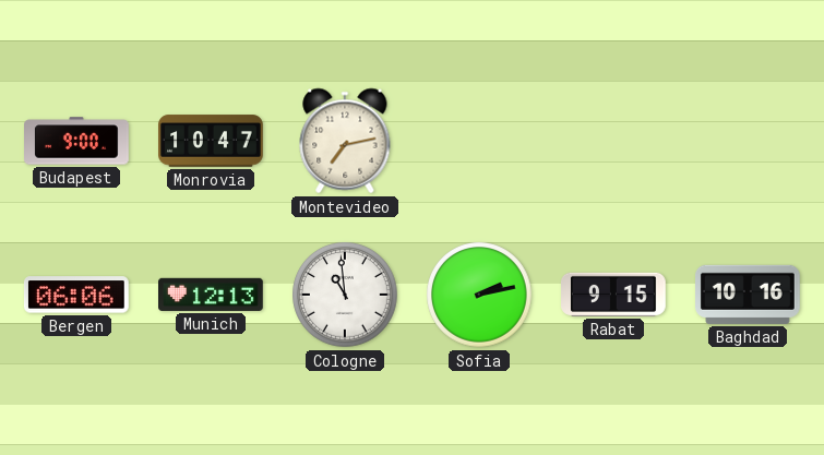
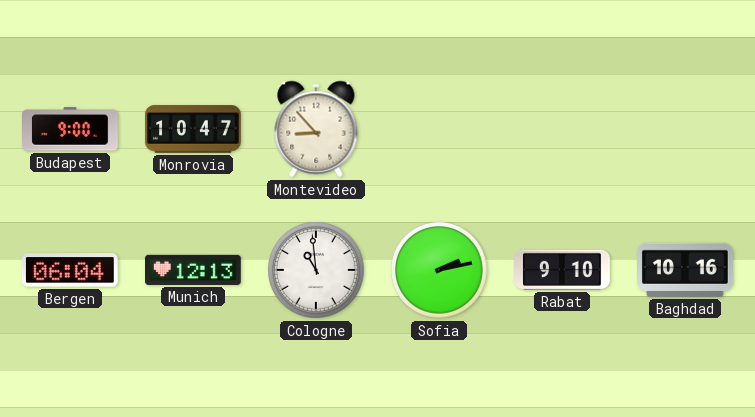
Montevideo: 7:13 -> 8:53 (316, 129)
Bergen: 06:06 -> 06:04 (70, 270)
Rabat: 9:15 -> 9:10 (563, 270)
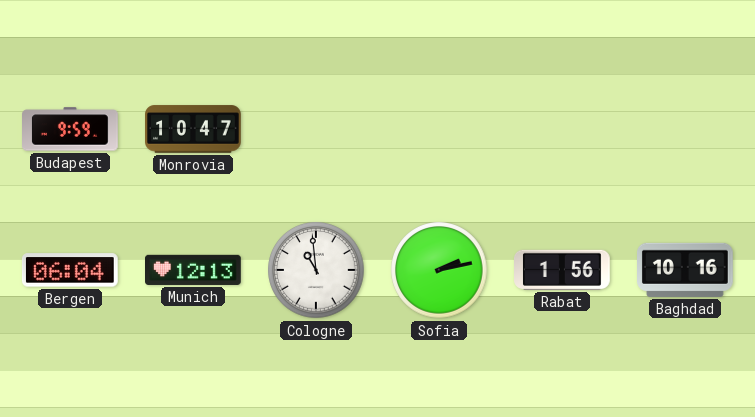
Budapest: 9:00 -> 9:59 (70, 129)
Montevideo: 8:53 -> none (316, 129)
Rabat: 9:10 -> 1:56 (563, 270)
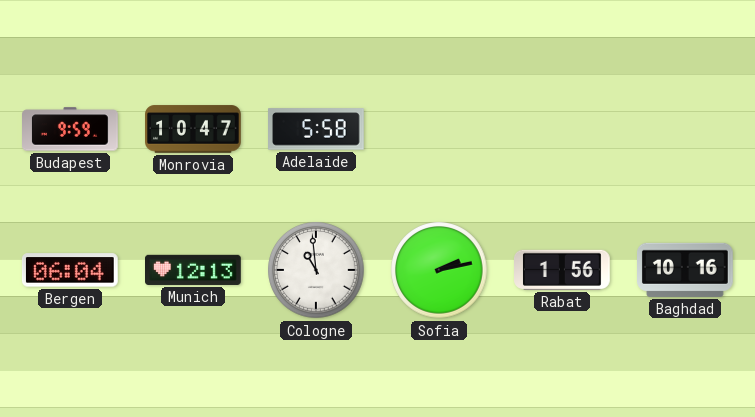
Adelaide: none -> 5:58 (317, 129)
